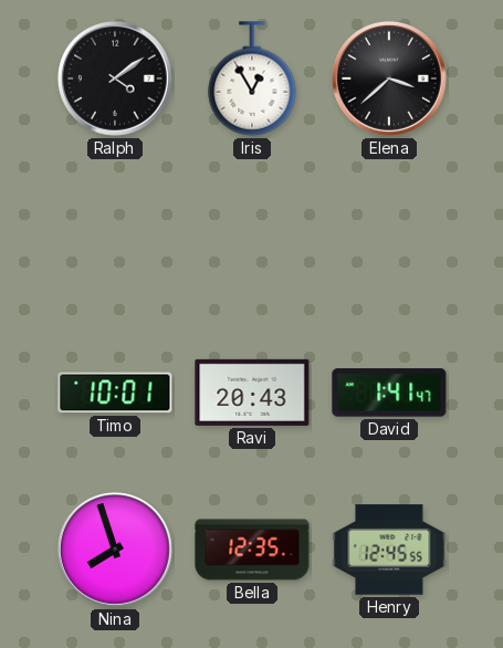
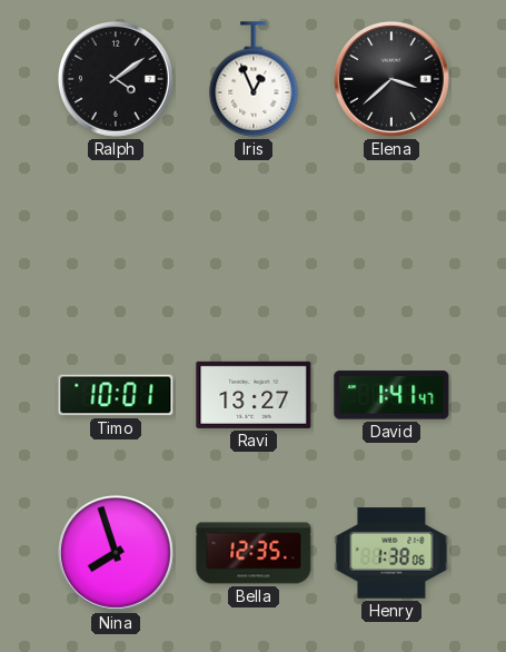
Iris: 12:55 -> 12:56 (254, 79)
Ravi: 20:43 -> 13:27 (254, 395)
Henry: 12:45 -> 1:38 (391, 553)
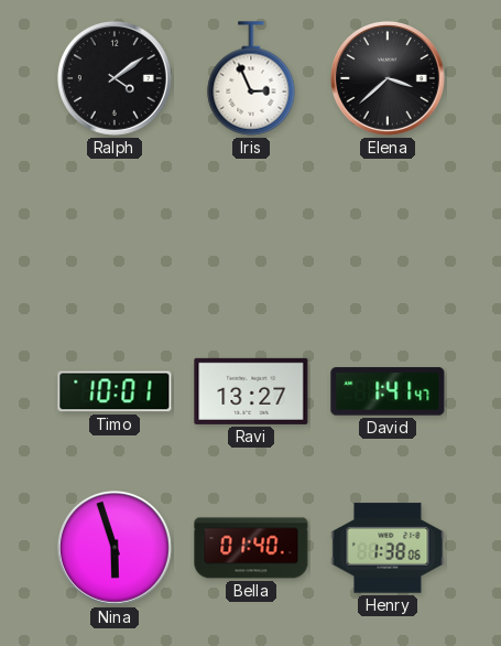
Iris: 12:56 -> 2:56 (251, 78)
Nina: 7:57 -> 5:57 (115, 548)
Bella: 12:35 -> 01:40 (251, 548)
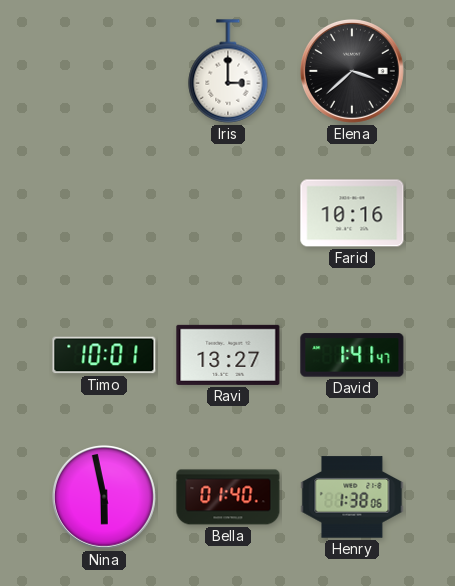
Ralph: 4:09 -> none (115, 78)
Iris: 2:56 -> 3:00 (228, 71)
Farid: none -> 10:16 (352, 213)
Nina: 5:57 -> 5:58 (104, 497)
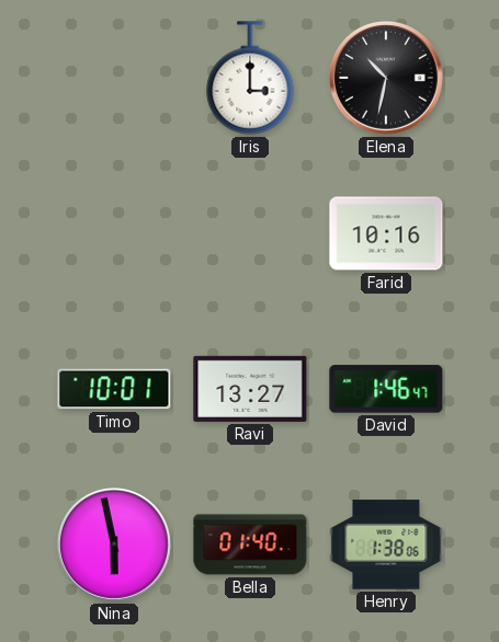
Elena: 3:38 -> 10:32 (386, 78)
David: 1:41 -> 1:46 (386, 389)
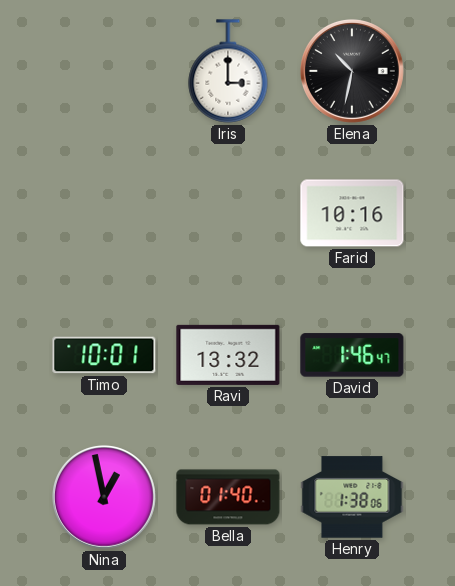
Ravi: 13:27 -> 13:32 (228, 355)
Nina: 5:58 -> 12:58 (104, 497)
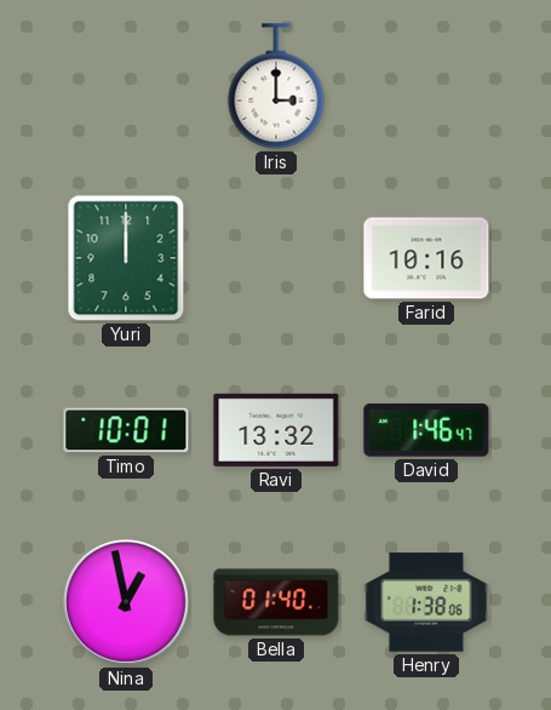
Elena: 10:32 -> none (352, 71)
Yuri: none -> 12:00 (126, 258)
